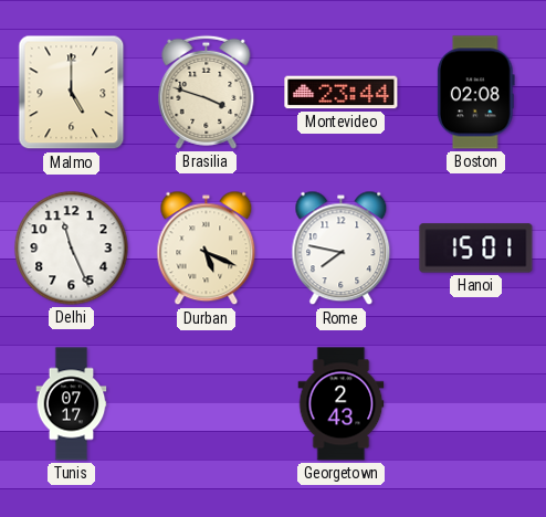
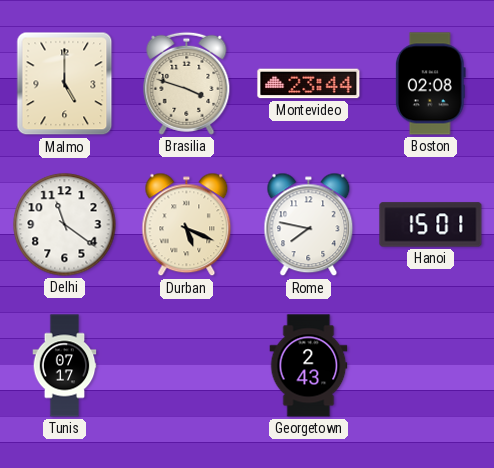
Delhi: 11:26 -> 11:21 (65, 225)
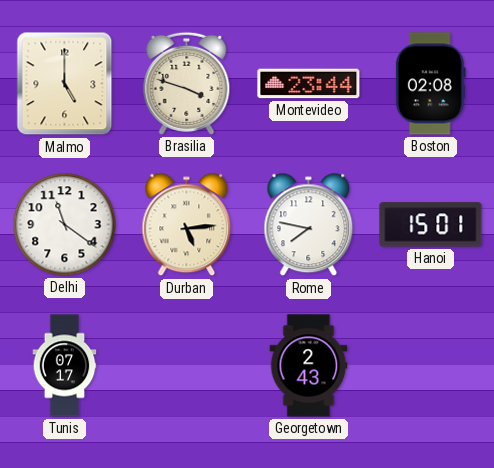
Durban: 5:19 -> 5:14 (187, 225)
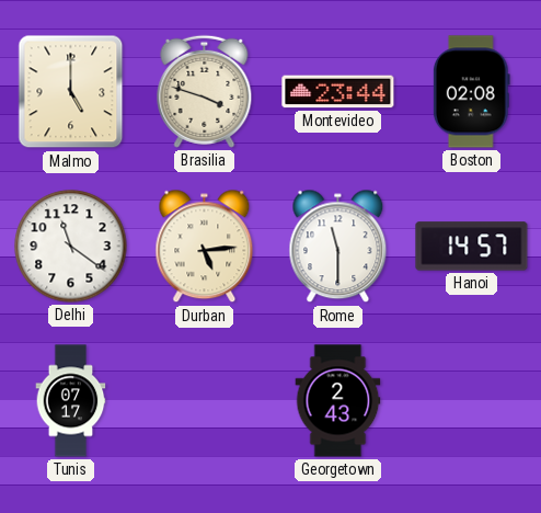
Rome: 7:47 -> 11:30 (338, 247)
Hanoi: 15:01 -> 14:57 (472, 247)
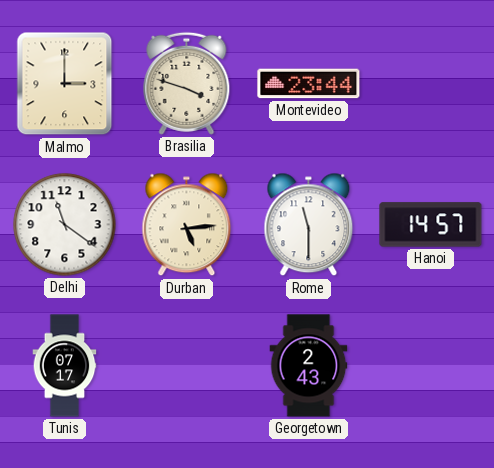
Malmo: 5:00 -> 3:00 (65, 84)
Boston: 02:08 -> none (471, 92)
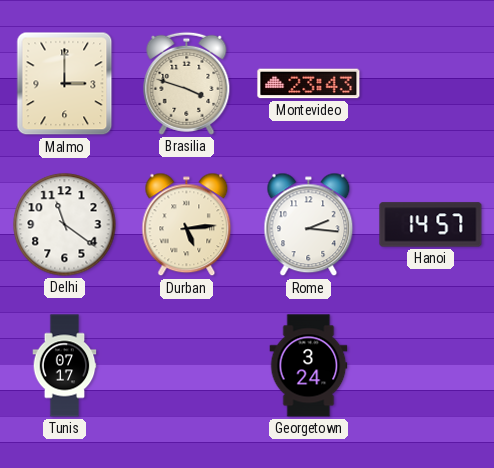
Montevideo: 23:44 -> 23:43 (309, 84)
Rome: 11:30 -> 2:16 (309, 225)
Georgetown: 2:43 -> 3:24 (309, 366)
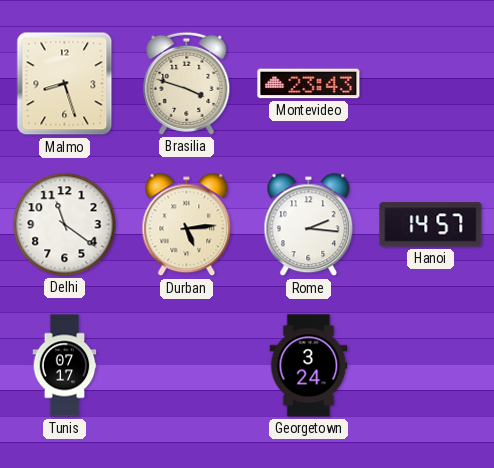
Malmo: 3:00 -> 8:27 (65, 84)
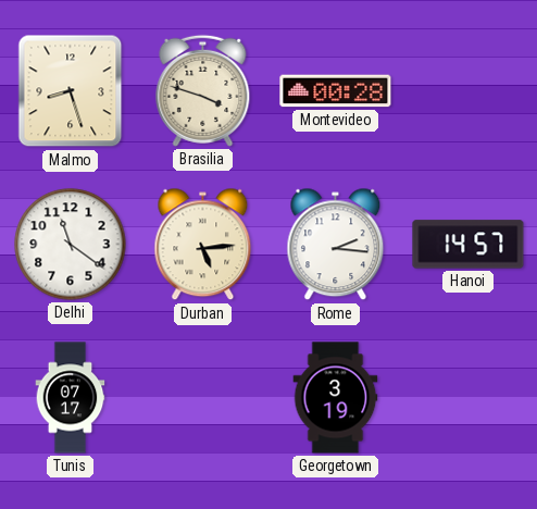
Montevideo: 23:43 -> 00:28 (336, 91)
Georgetown: 3:24 -> 3:19 (336, 398)
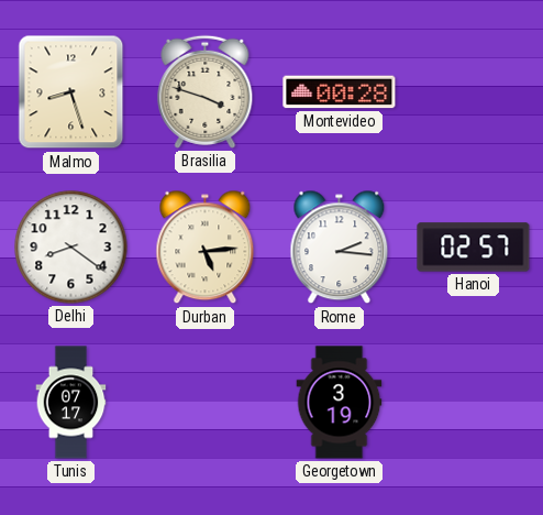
Delhi: 11:21 -> 8:21 (71, 248)
Hanoi: 14:57 -> 02:57 (474, 248)
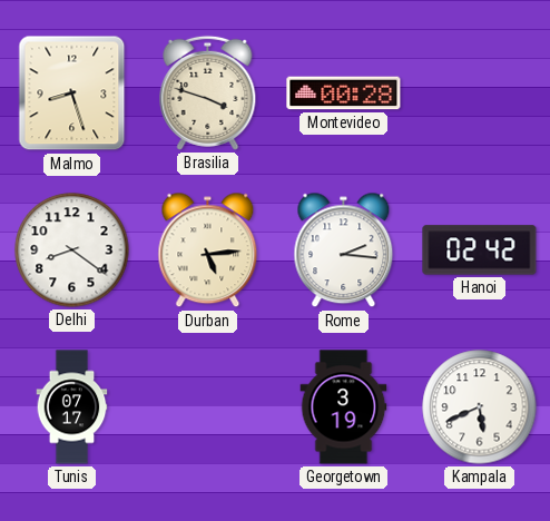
Hanoi: 02:57 -> 02:42 (480, 250)
Kampala: none -> 5:41 (480, 407)
